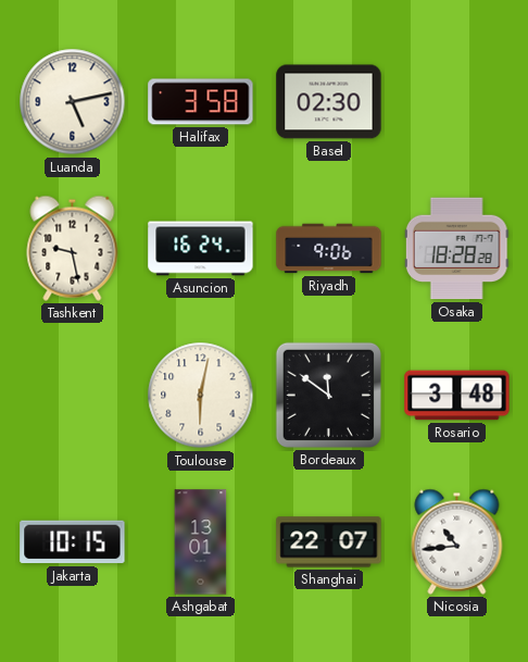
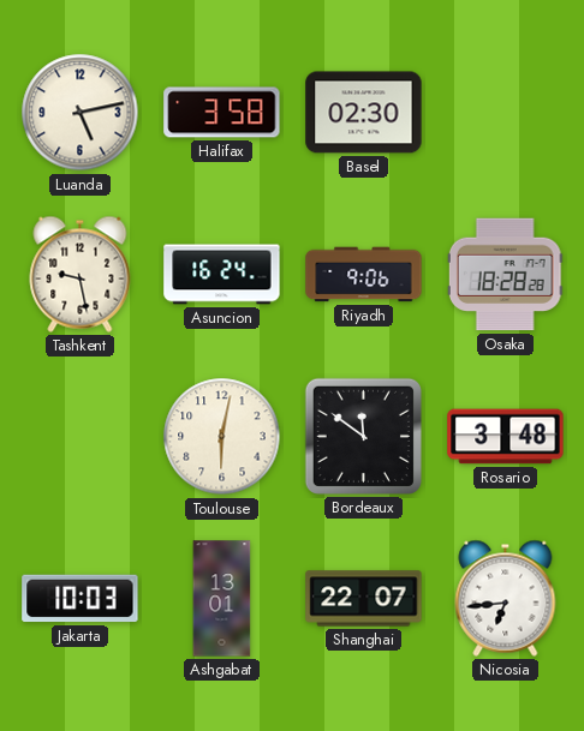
Jakarta: 10:15 -> 10:03 (81, 599)
Nicosia: 10:44 -> 6:44 (506, 598)
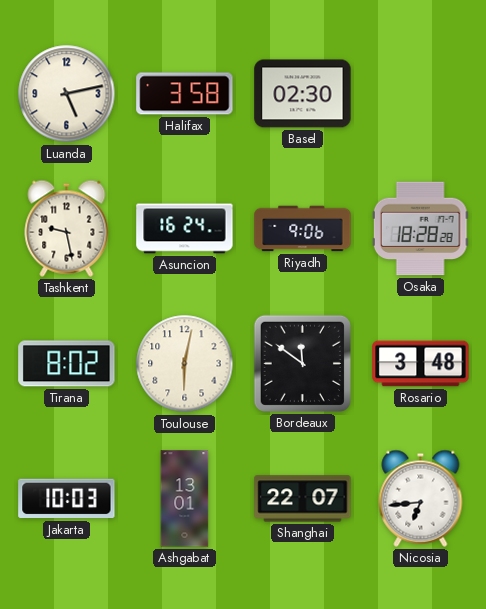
Tirana: none -> 8:02 (67, 364)
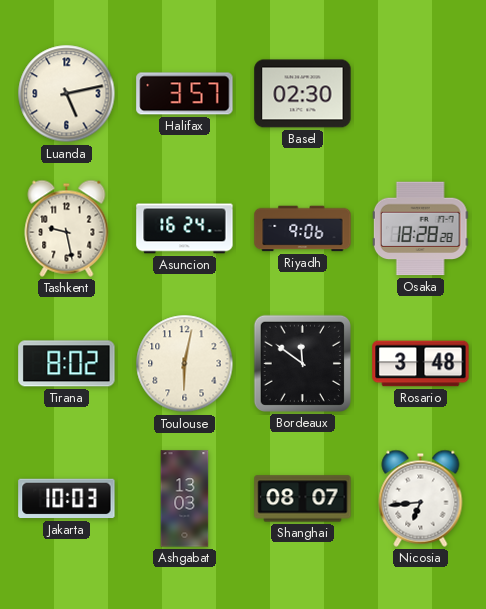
Halifax: 3:58 -> 3:57 (185, 94)
Ashgabat: 13:01 -> 13:03 (185, 499)
Shanghai: 22:07 -> 08:07 (303, 499)
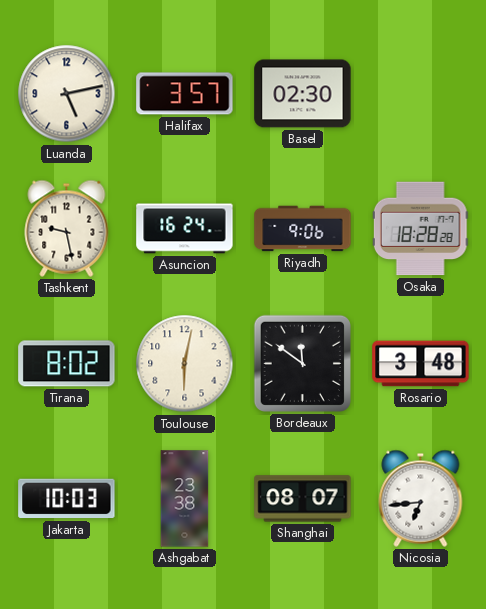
Ashgabat: 13:03 -> 23:38 (185, 499)
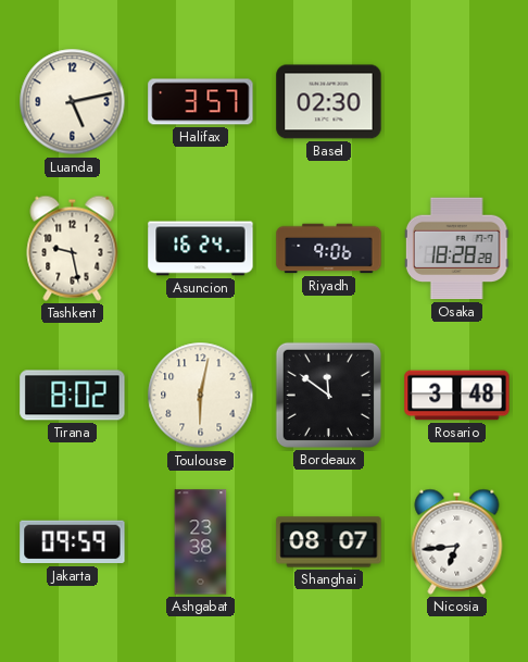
Jakarta: 10:03 -> 09:59 (73, 542)
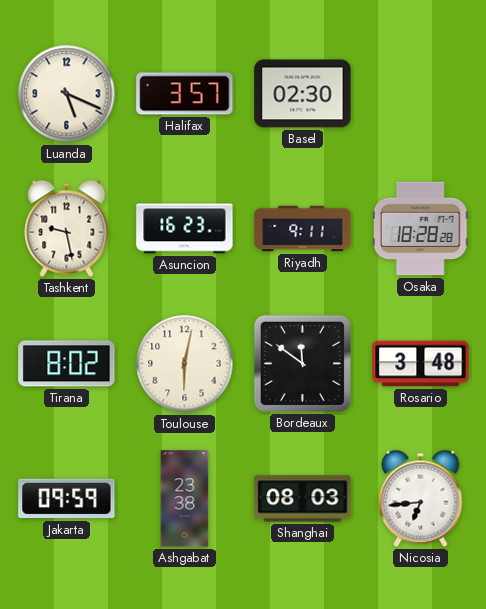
Luanda: 5:13 -> 5:19 (67, 94)
Asuncion: 16:24 -> 16:23 (185, 229)
Riyadh: 9:06 -> 9:11 (303, 229)
Shanghai: 08:07 -> 08:03 (303, 499)
